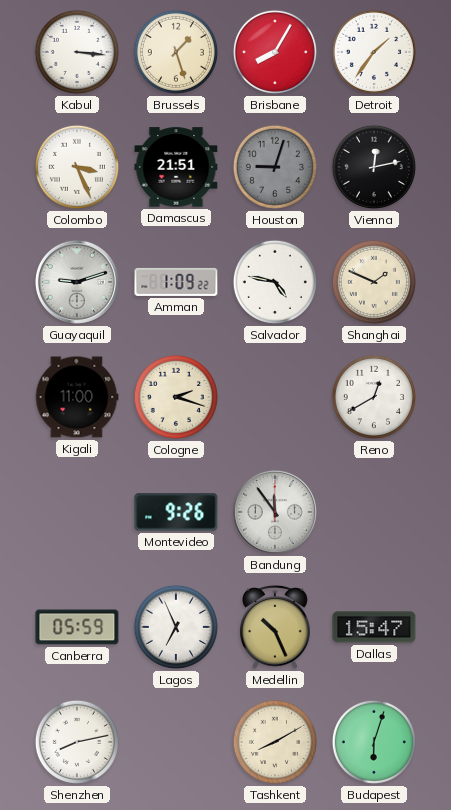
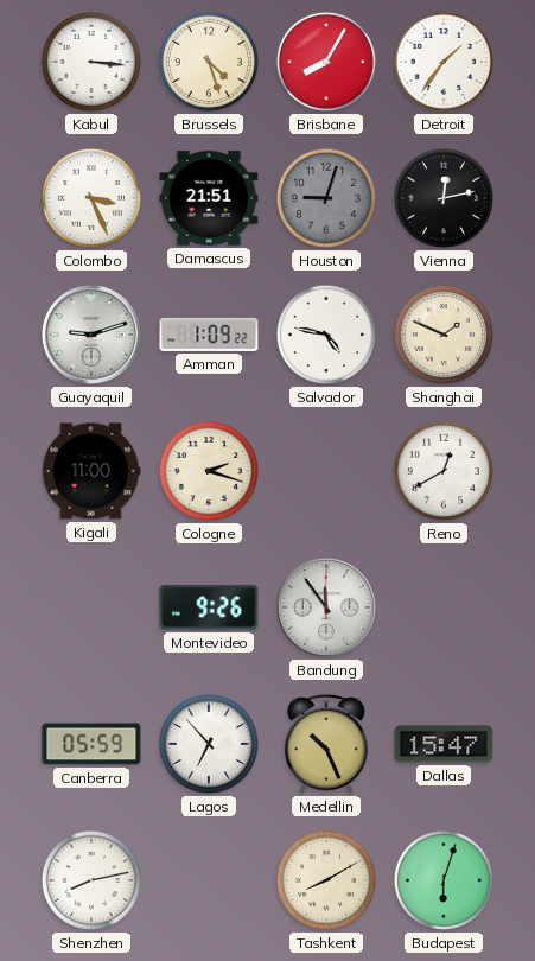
Brussels: 1:27 -> 4:27 (209, 62)
Lagos: 6:56 -> 6:53 (209, 744)
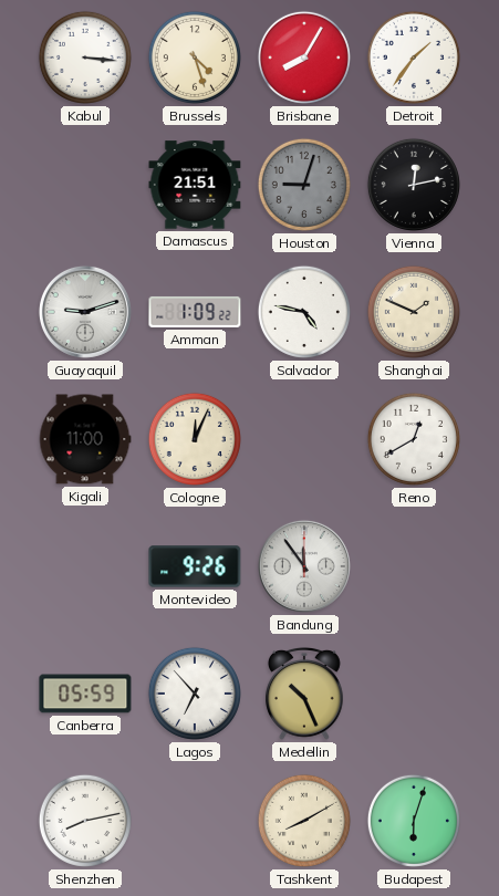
Colombo: 3:26 -> none (91, 198)
Cologne: 2:18 -> 12:04 (195, 439)
Dallas: 15:47 -> none (444, 744)
